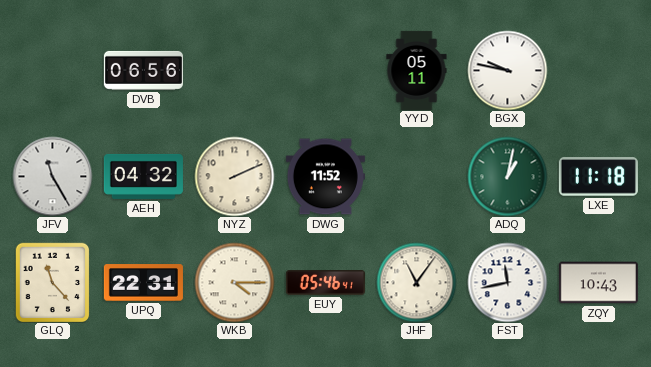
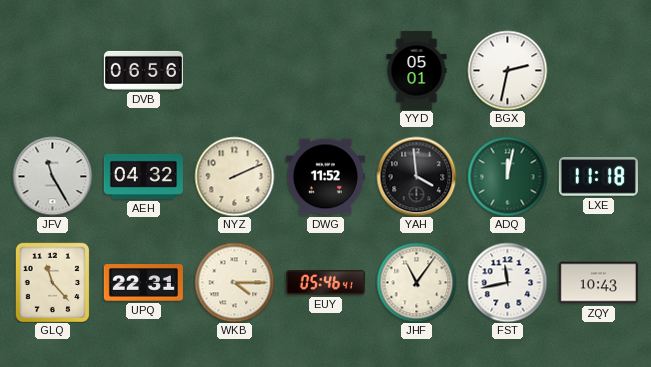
YYD: 05:11 -> 05:01 (417, 70)
BGX: 9:47 -> 2:32 (507, 70)
YAH: none -> 3:59 (416, 176)
ADQ: 1:02 -> 12:02 (507, 176)
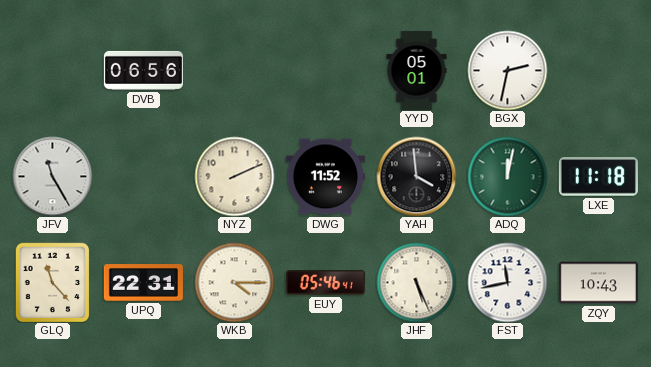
AEH: 04:32 -> none (143, 176)
JHF: 11:06 -> 5:26 (416, 282)
